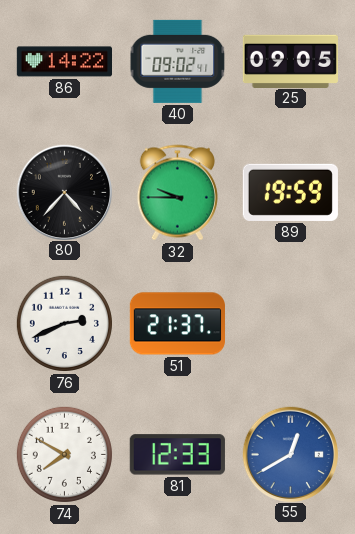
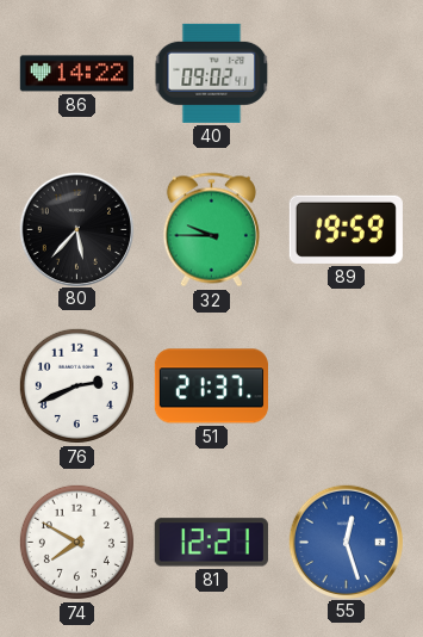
25: 09:05 -> none (290, 61)
80: 4:37 -> 5:37 (76, 229)
81: 12:33 -> 12:21 (211, 543)
55: 12:40 -> 12:27 (346, 542)
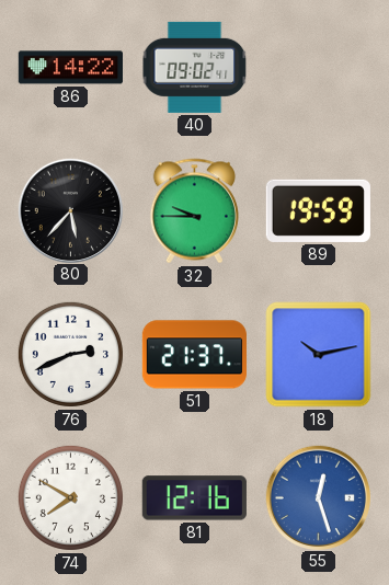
18: none -> 10:13 (319, 355)
81: 12:21 -> 12:16 (194, 498)
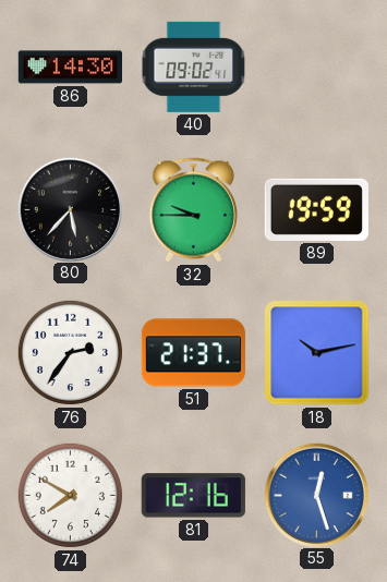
86: 14:22 -> 14:30 (70, 68)
76: 2:41 -> 2:36 (70, 352)
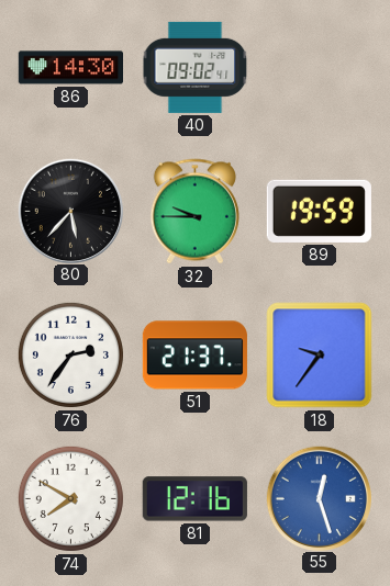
18: 10:13 -> 9:36 (320, 356)
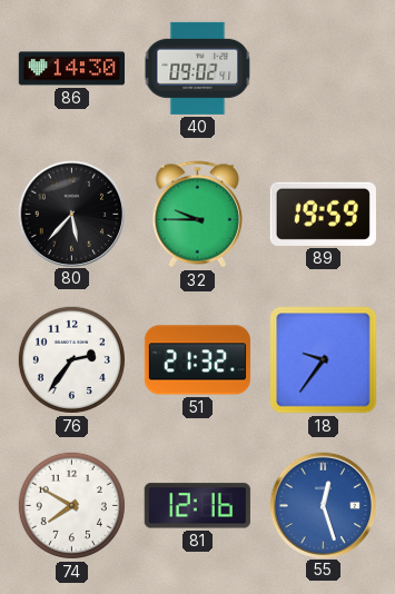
51: 21:37 -> 21:32 (197, 360)
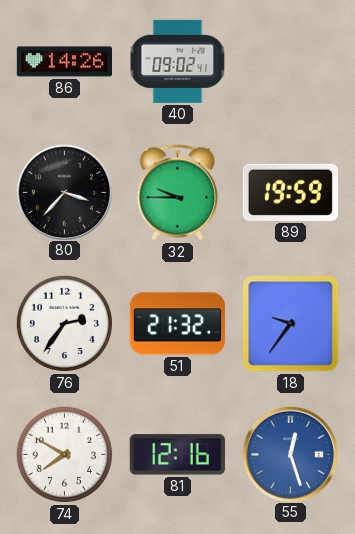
86: 14:30 -> 14:26 (64, 62)
80: 5:37 -> 3:37 (64, 192)
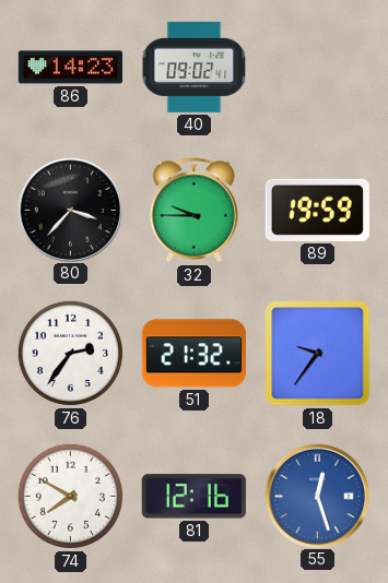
86: 14:26 -> 14:23 (70, 68)
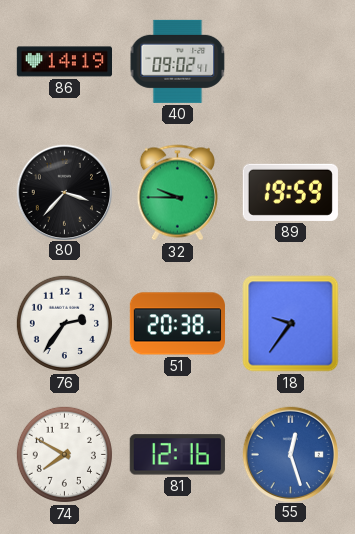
86: 14:23 -> 14:19 (64, 62)
51: 21:32 -> 20:38 (177, 324)
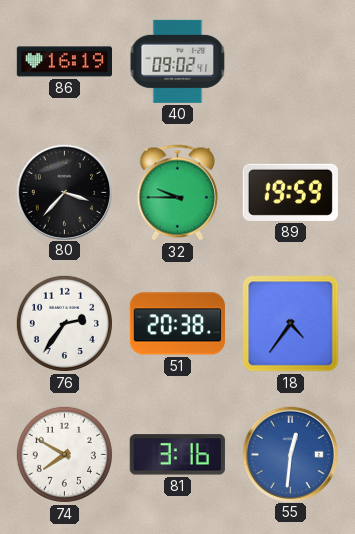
86: 14:19 -> 16:19 (64, 62)
18: 9:36 -> 4:36 (291, 324)
81: 12:16 -> 3:16 (177, 455)
55: 12:27 -> 12:31 (290, 454)
